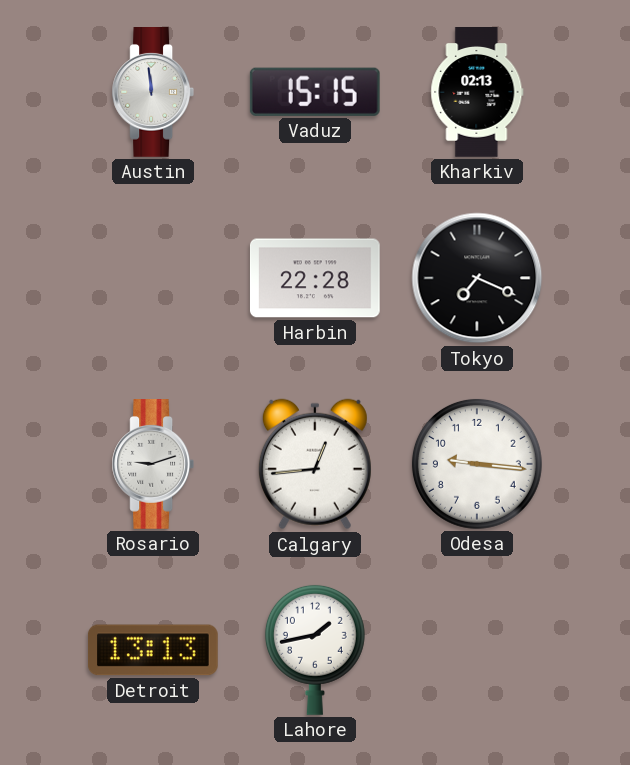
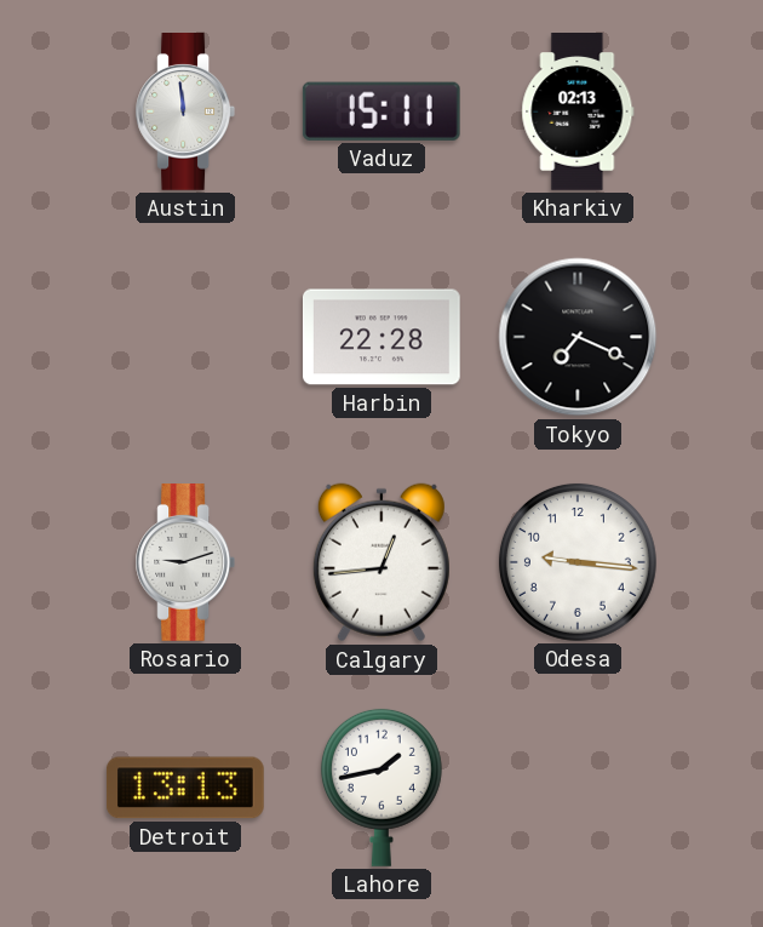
Vaduz: 15:15 -> 15:11 (381, 111)
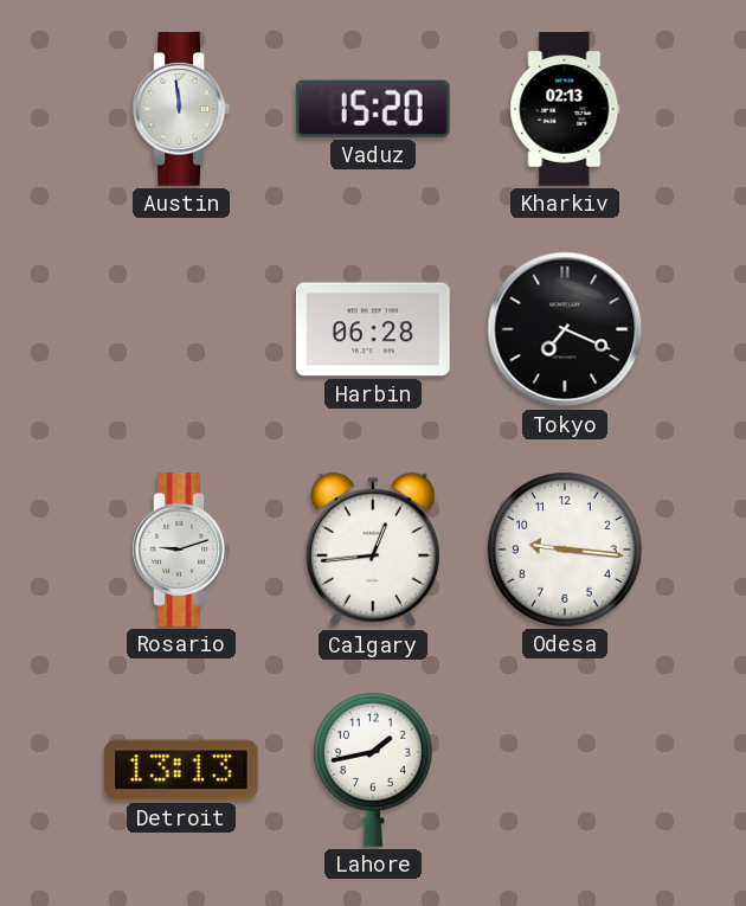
Vaduz: 15:11 -> 15:20 (373, 109)
Harbin: 22:28 -> 06:28 (373, 329)
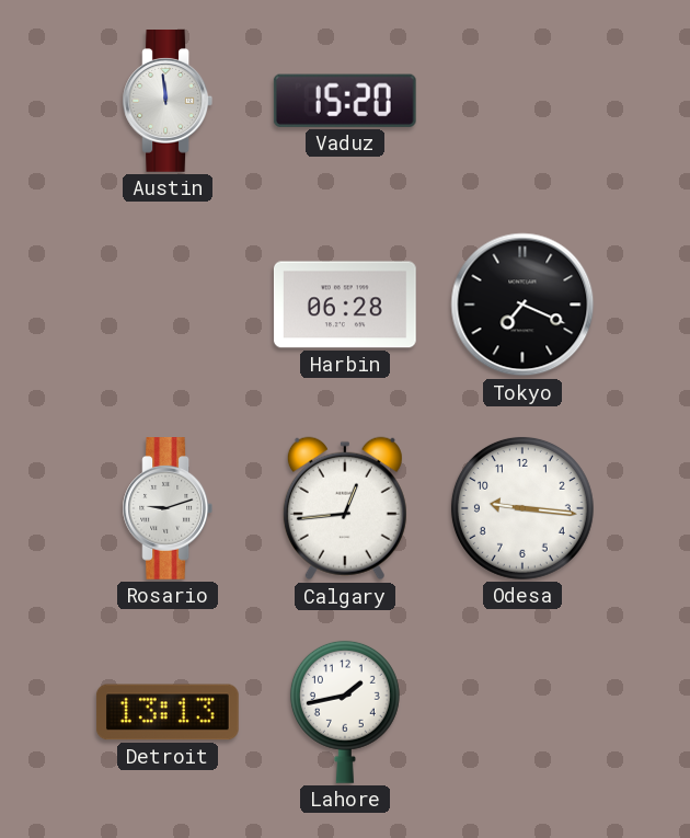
Kharkiv: 02:13 -> none (565, 109)
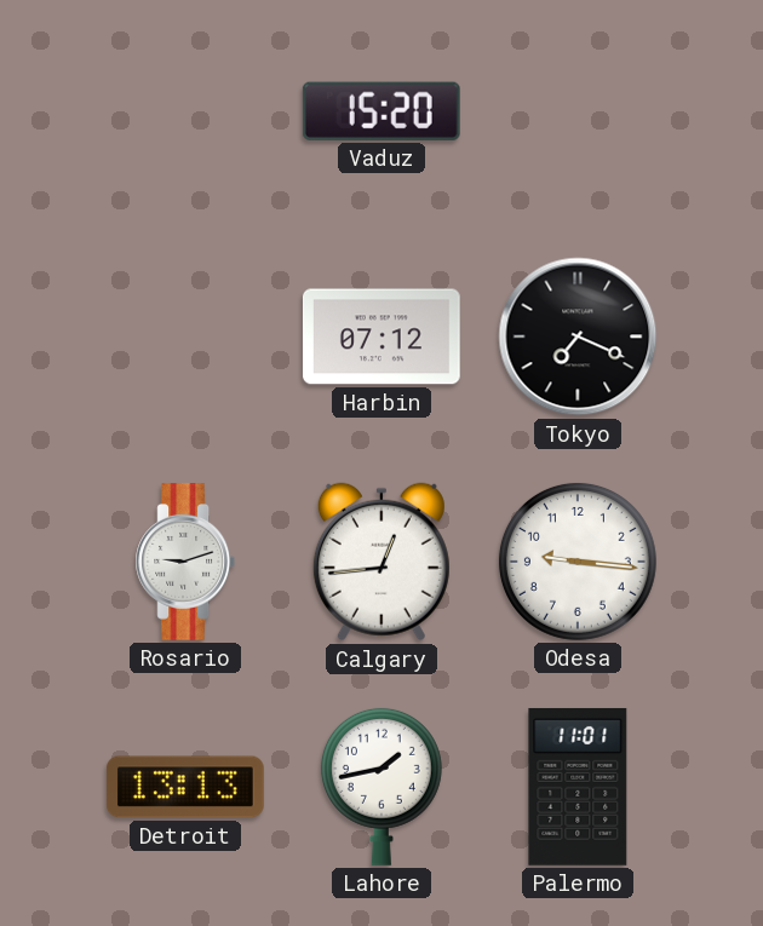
Austin: 11:59 -> none (166, 102)
Harbin: 06:28 -> 07:12 (381, 337)
Palermo: none -> 11:01 (578, 787)
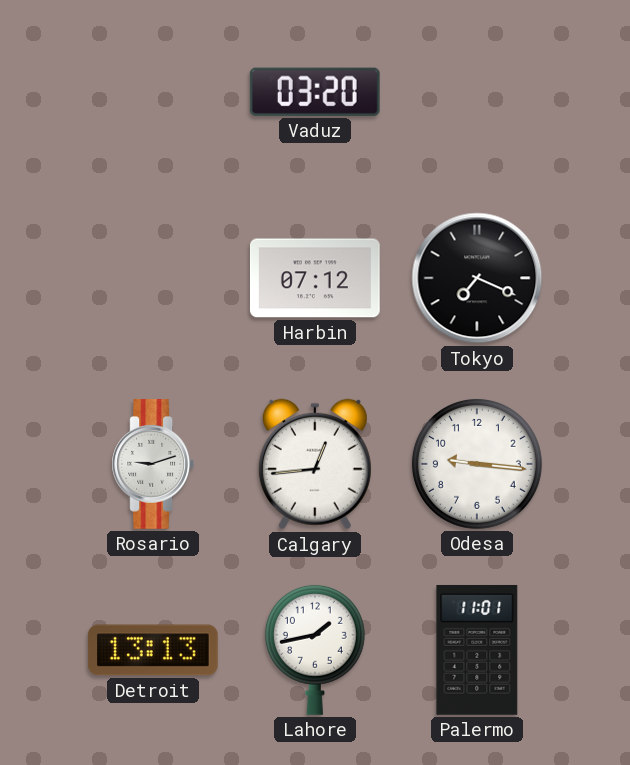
Vaduz: 15:20 -> 03:20 (315, 92)
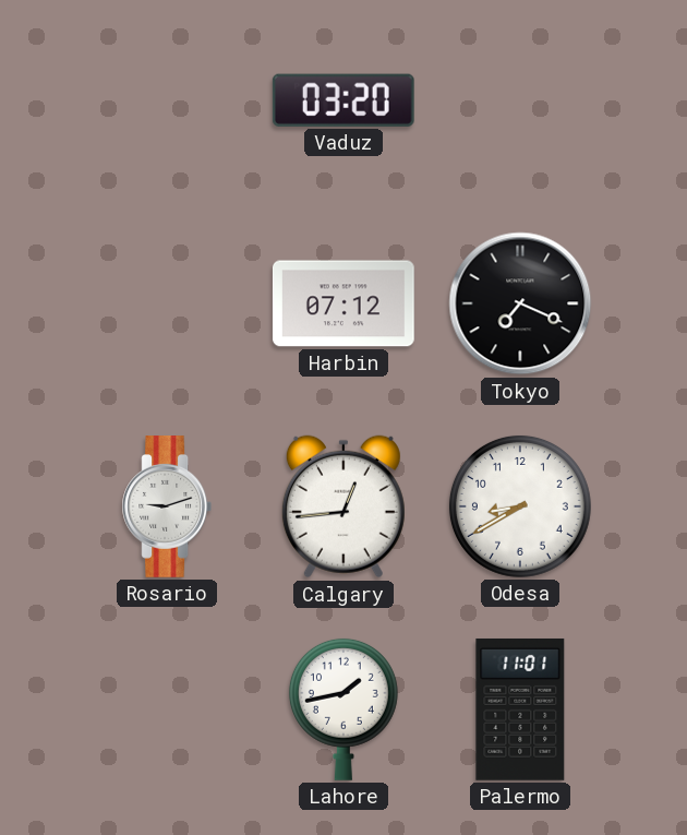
Odesa: 9:16 -> 8:40 (520, 506)
Detroit: 13:13 -> none (153, 650)
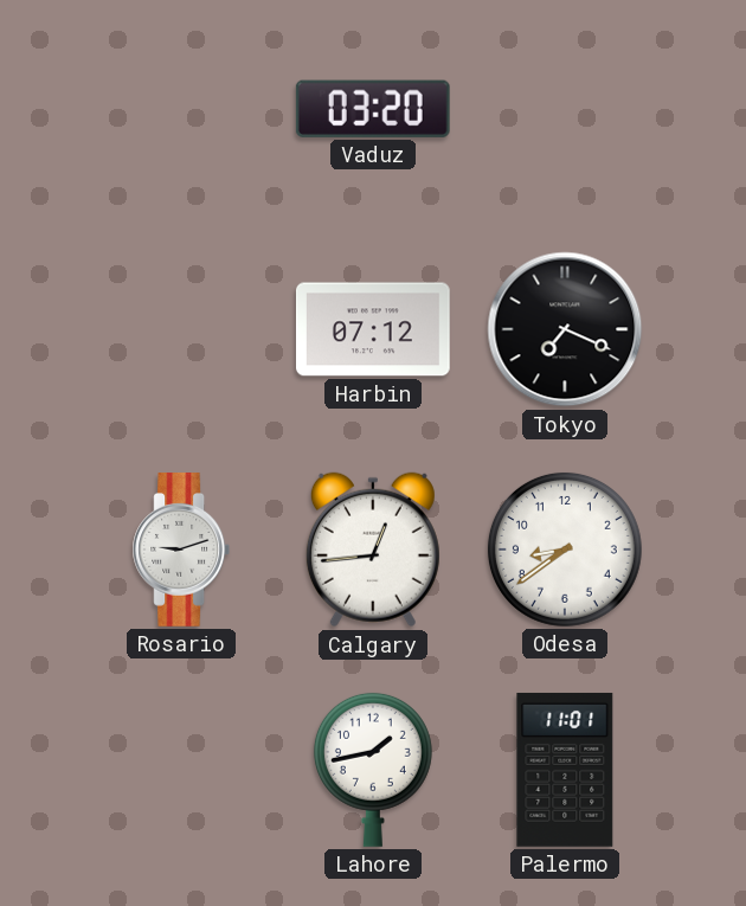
Odesa: 8:40 -> 8:39 (565, 550)
